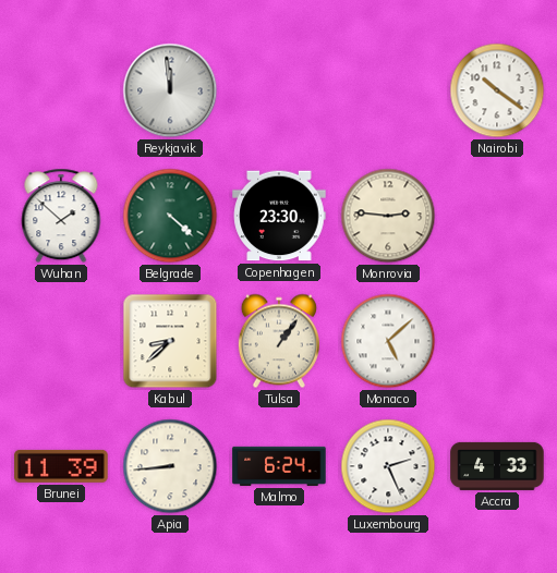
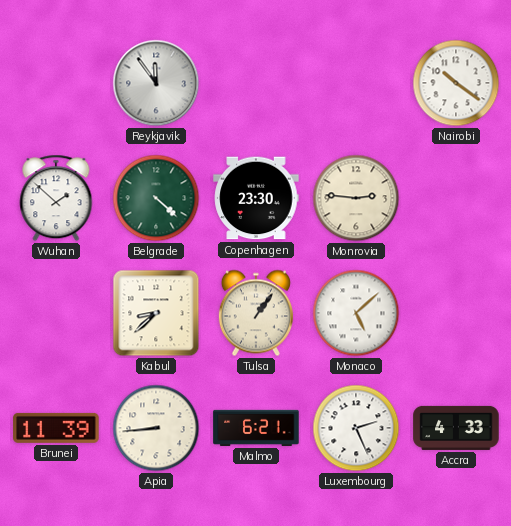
Reykjavik: 11:59 -> 11:54 (156, 83)
Malmo: 6:24 -> 6:21 (256, 428)
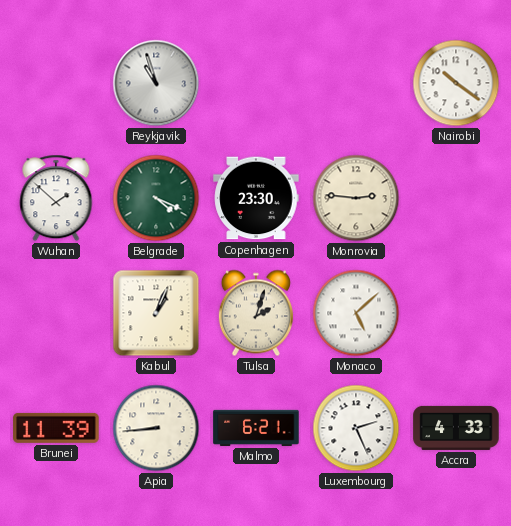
Reykjavik: 11:54 -> 10:57 (156, 83)
Belgrade: 4:22 -> 4:19 (156, 198)
Kabul: 8:38 -> 1:04 (156, 313)
Tulsa: 1:06 -> 2:03 (256, 313)
